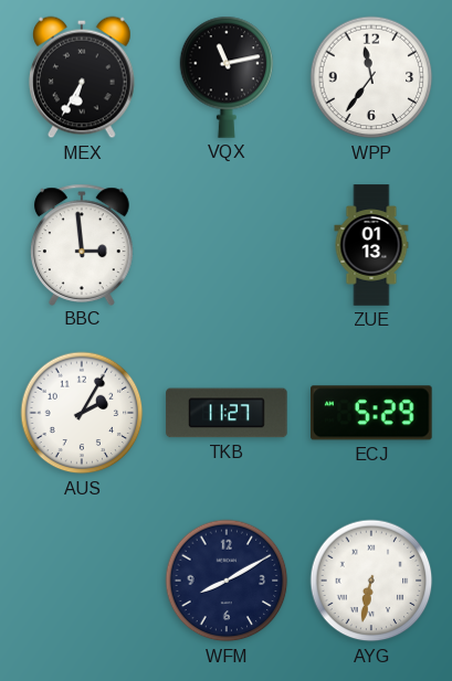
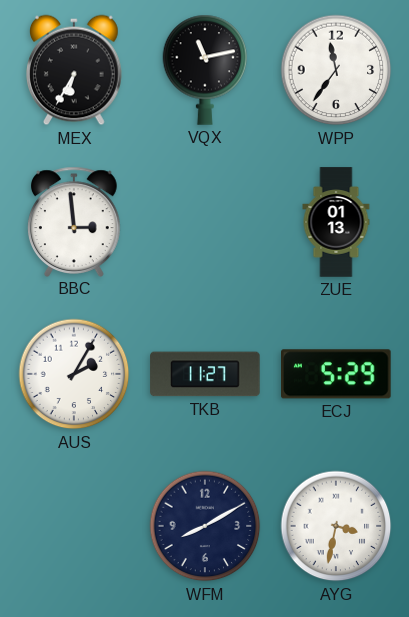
AYG: 6:32 -> 3:32 (336, 526)
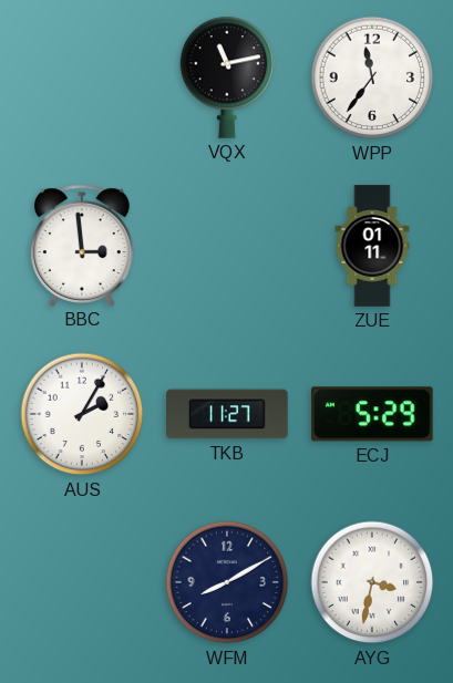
MEX: 6:35 -> none (75, 70)
ZUE: 01:13 -> 01:11 (372, 246)
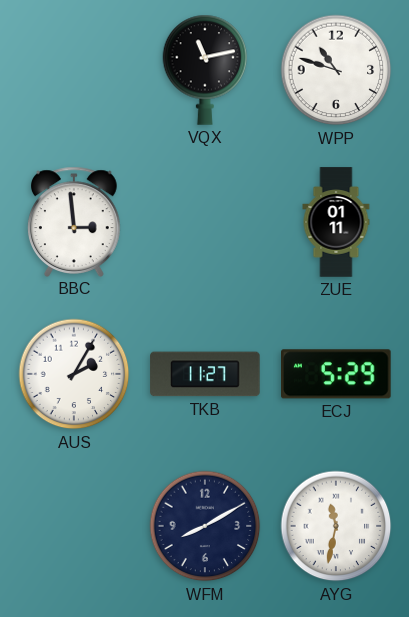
WPP: 11:36 -> 10:48 (336, 70)
AYG: 3:32 -> 11:32 (336, 526)
